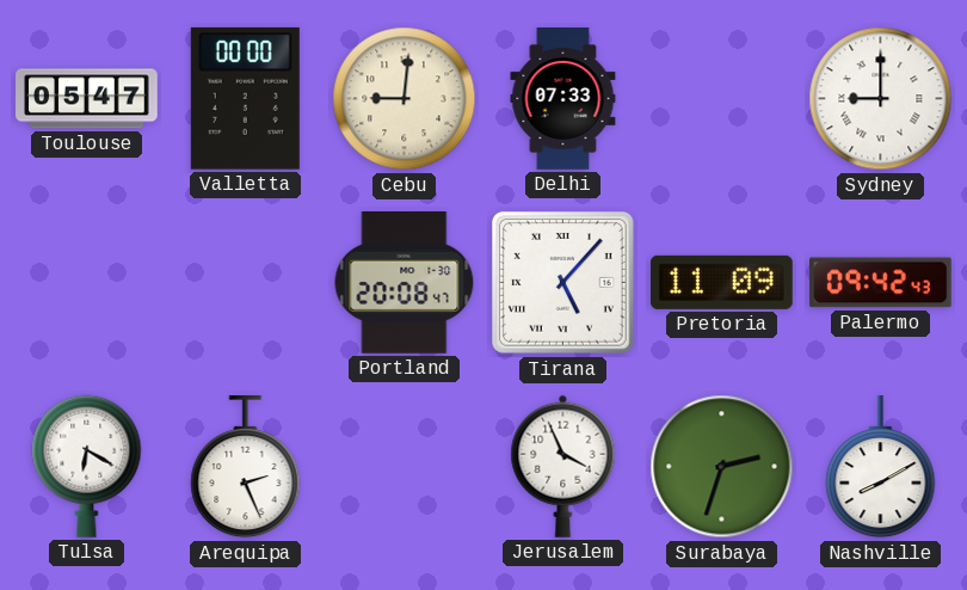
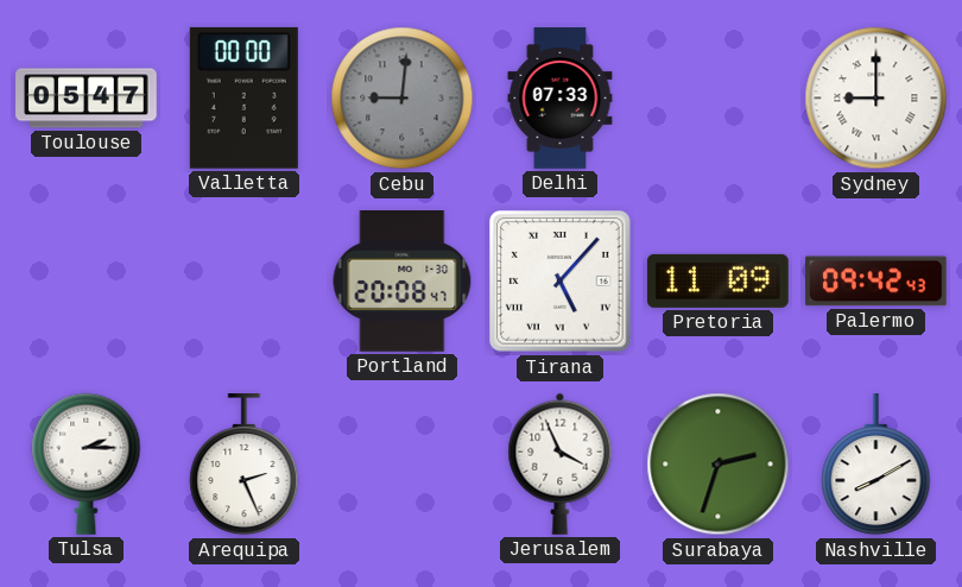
Cebu dial: cream -> grey (403, 99)
Tulsa: 6:20 -> 2:15 (87, 463)
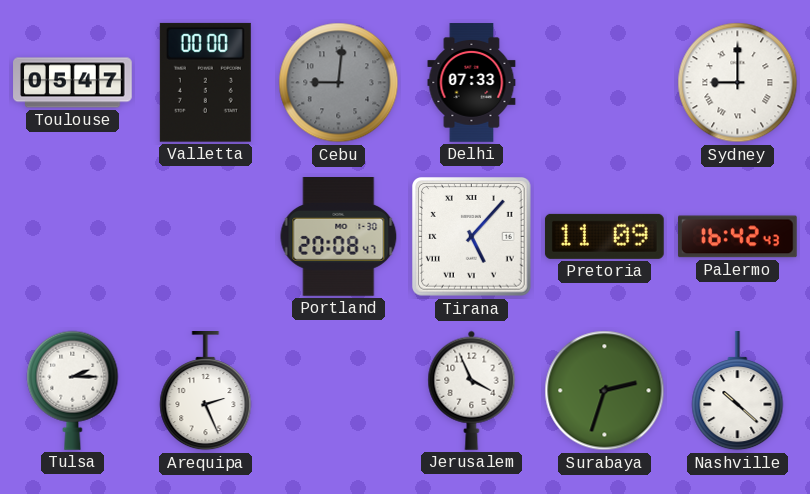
Palermo: 09:42 -> 16:42 (738, 237)
Nashville: 8:10 -> 10:22 (738, 392)
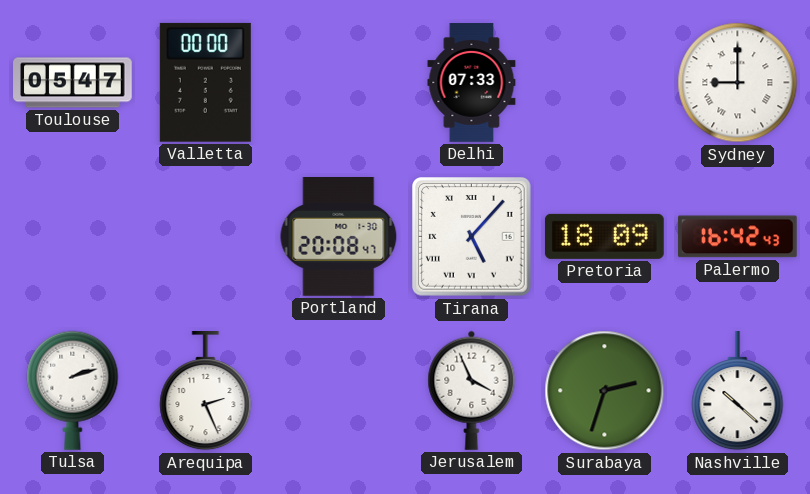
Cebu: 9:01 -> none (339, 83)
Pretoria: 11:09 -> 18:09 (604, 236)
Tulsa: 2:15 -> 2:12 (73, 390)
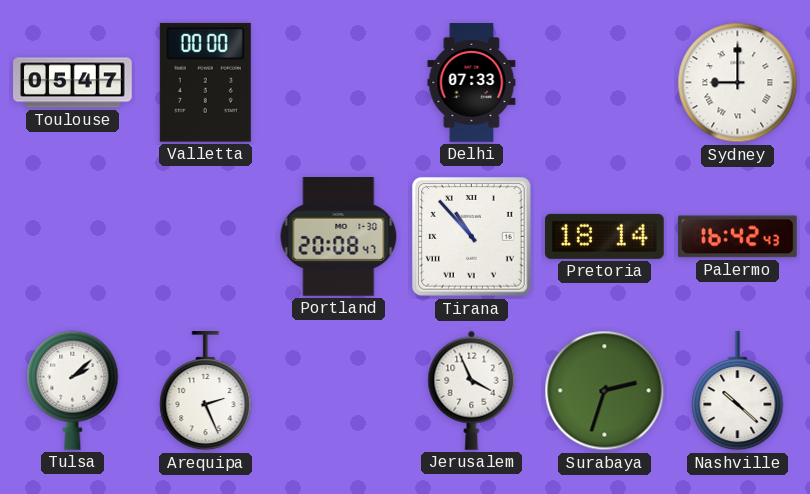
Tirana: 5:07 -> 10:53 (472, 237)
Pretoria: 18:09 -> 18:14 (604, 236)
Tulsa: 2:12 -> 2:08 (73, 390)
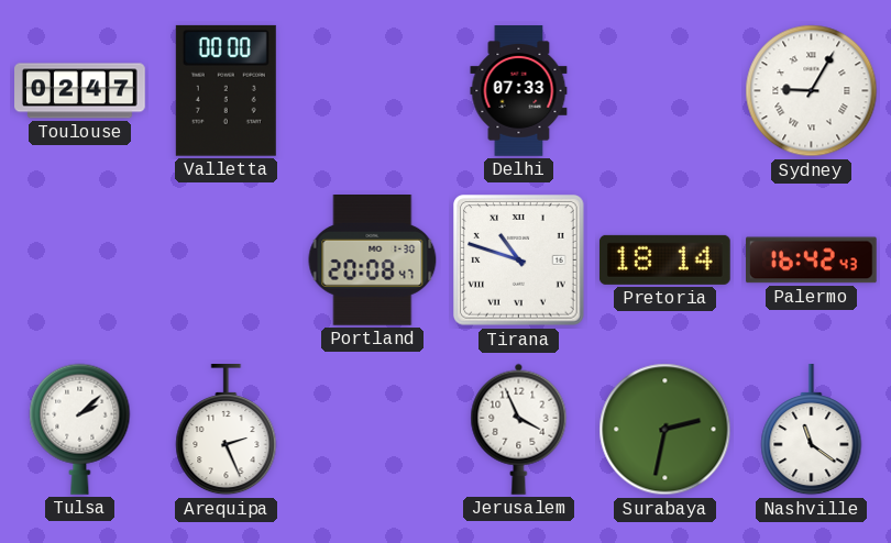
Toulouse: 05:47 -> 02:47 (80, 91)
Sydney: 9:00 -> 9:05 (812, 91)
Tirana: 10:53 -> 10:48 (519, 261)
Surabaya: 2:33 -> 2:32 (665, 430)
Nashville: 10:22 -> 11:21 (812, 431)
